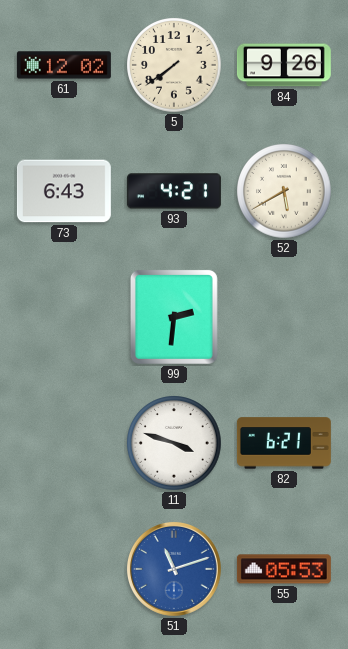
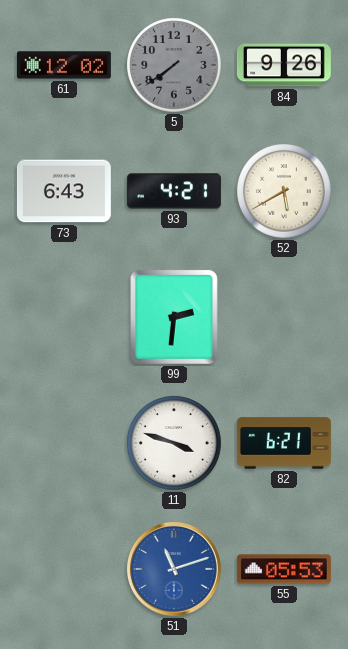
5 dial: cream -> grey (174, 65)
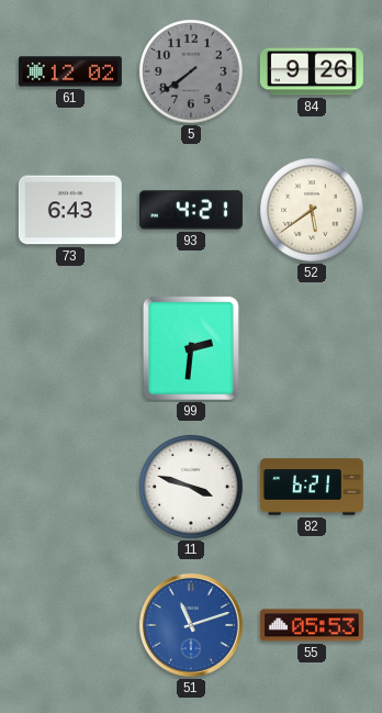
52: 5:40 -> 5:39 (312, 210)
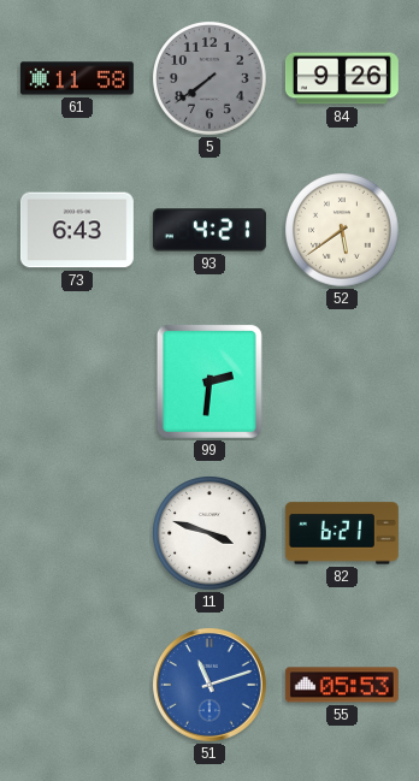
61: 12:02 -> 11:58 (77, 78)
